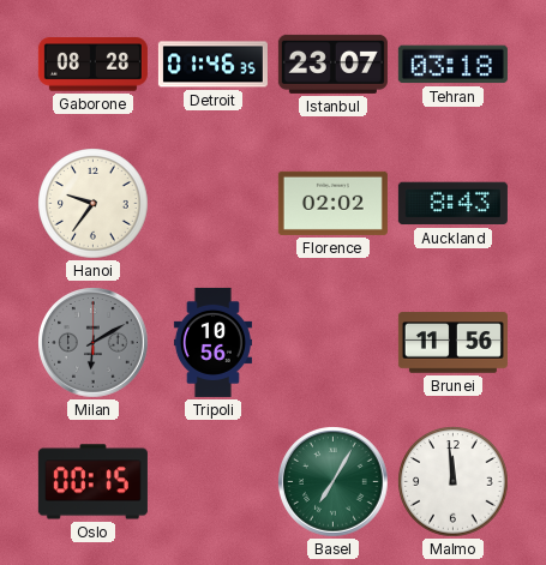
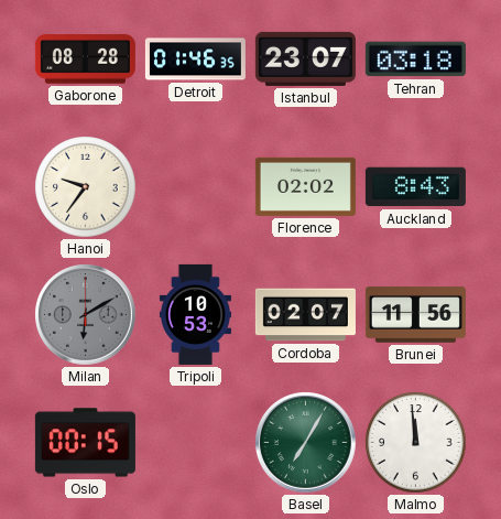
Tripoli: 10:56 -> 10:53 (195, 314)
Cordoba: none -> 02:07 (305, 315)
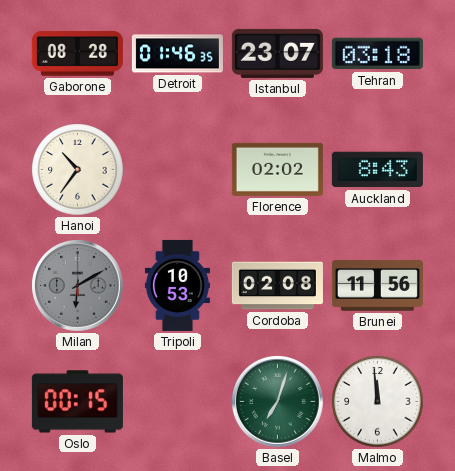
Hanoi: 9:36 -> 10:36 (78, 170)
Cordoba: 02:07 -> 02:08 (277, 286)
Basel: 7:05 -> 7:03 (278, 402)
